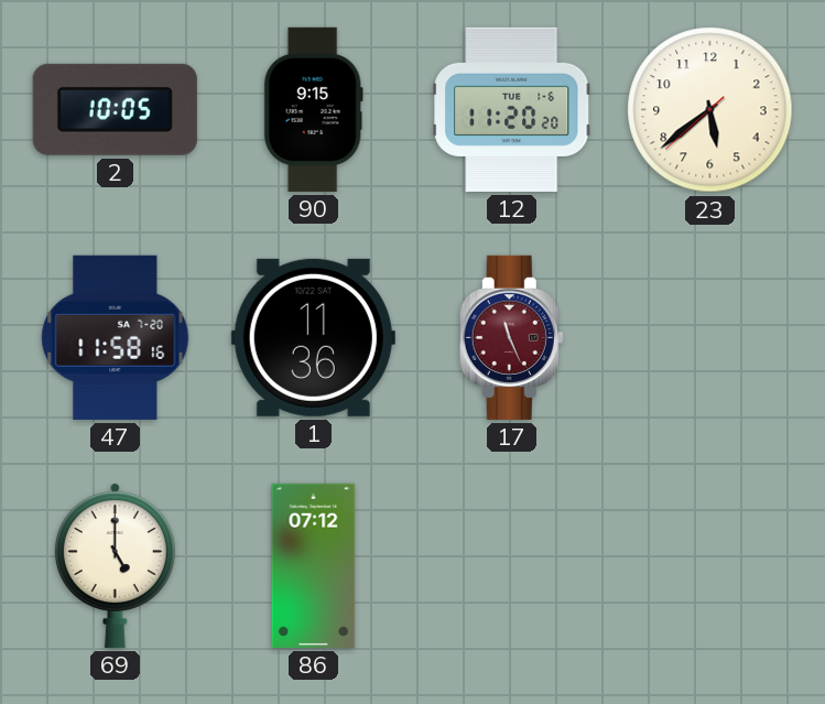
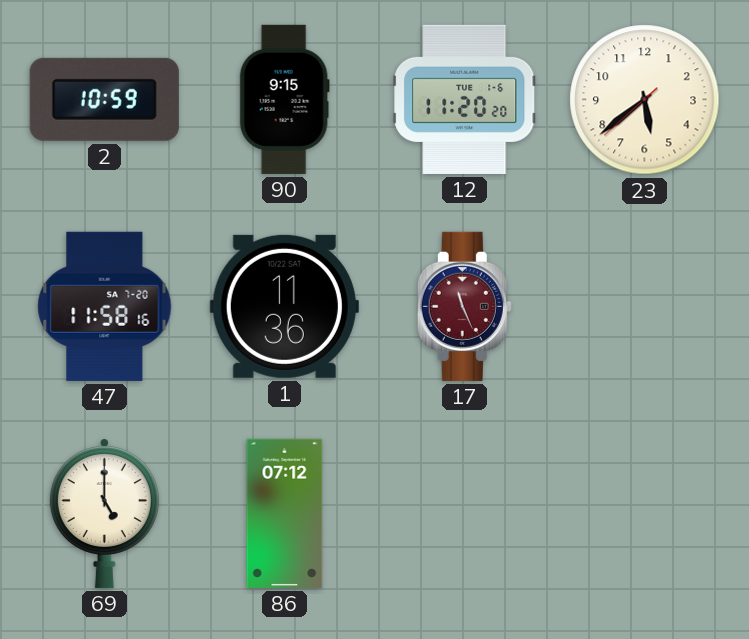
2: 10:05 -> 10:59 (104, 99)
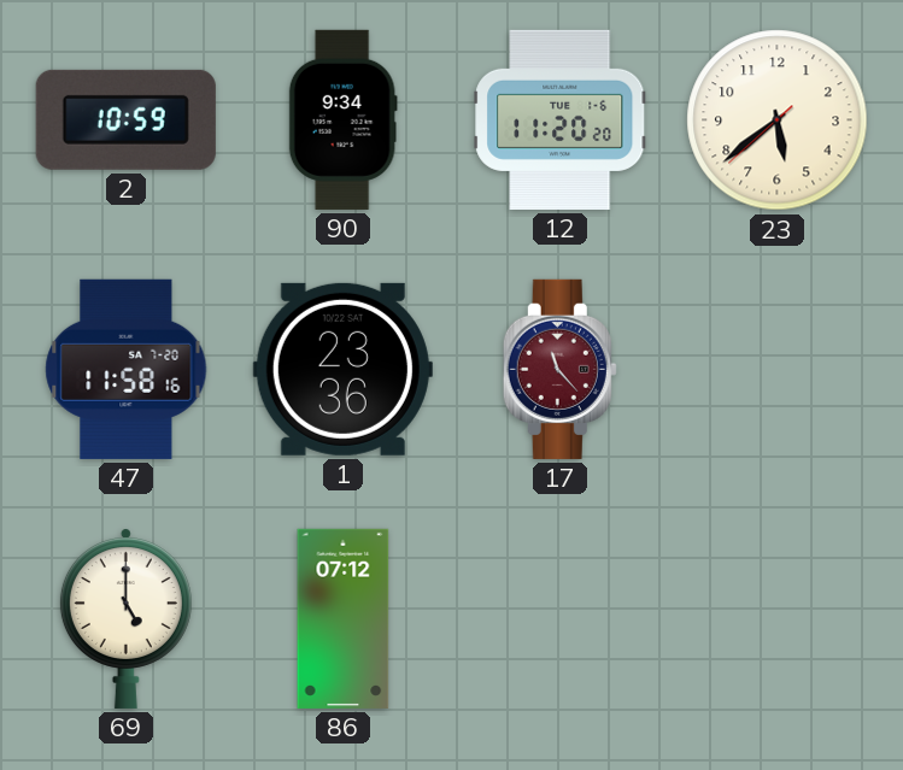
90: 9:15 -> 9:34 (342, 119)
1: 11:36 -> 23:36 (342, 369)
17: 11:26 -> 11:23 (559, 369)
